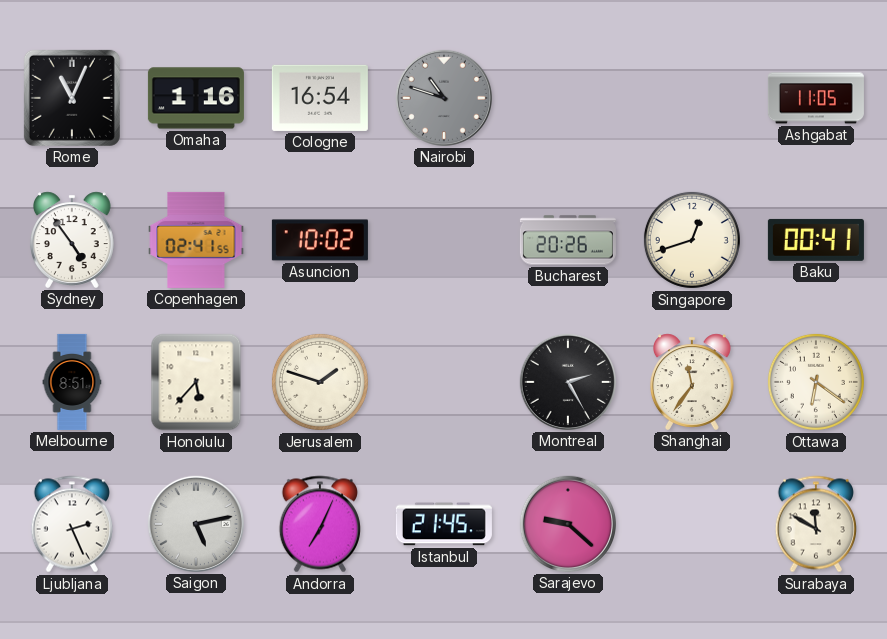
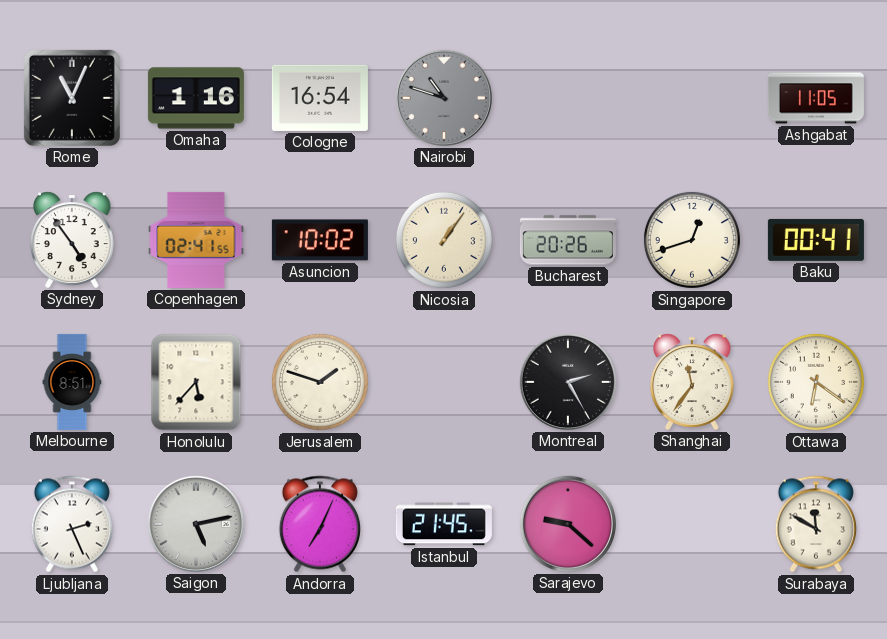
Nicosia: none -> 1:06 (444, 240)
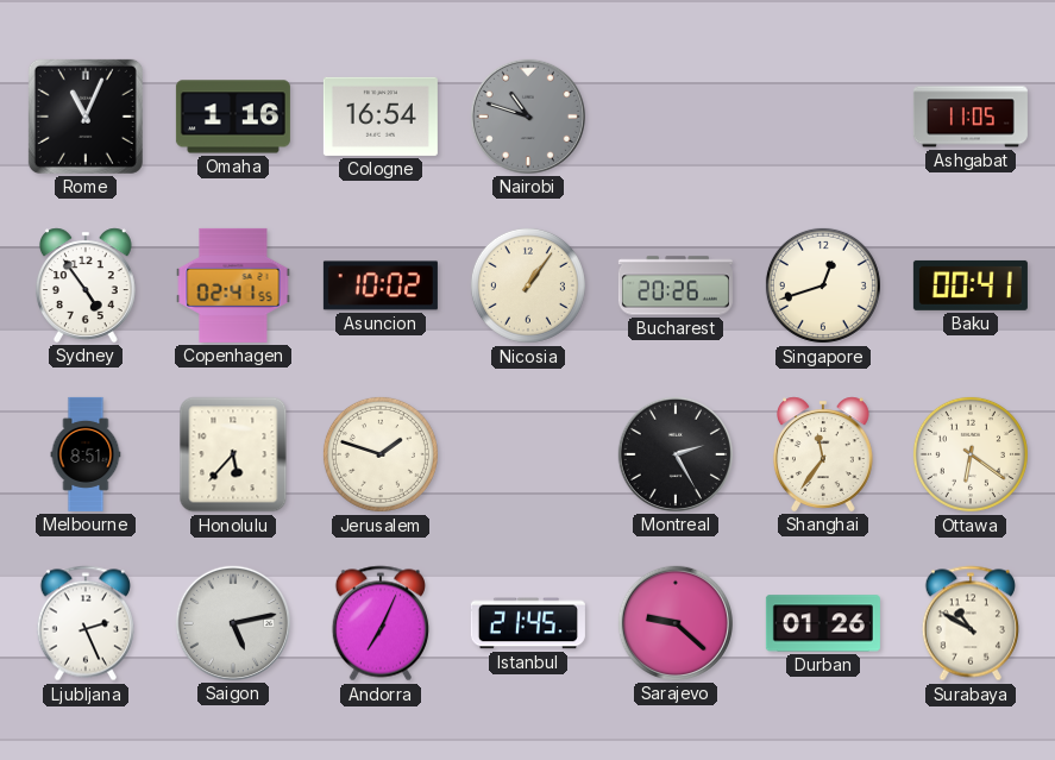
Durban: none -> 01:26 (823, 623)
Surabaya: 11:50 -> 10:50 (971, 623)
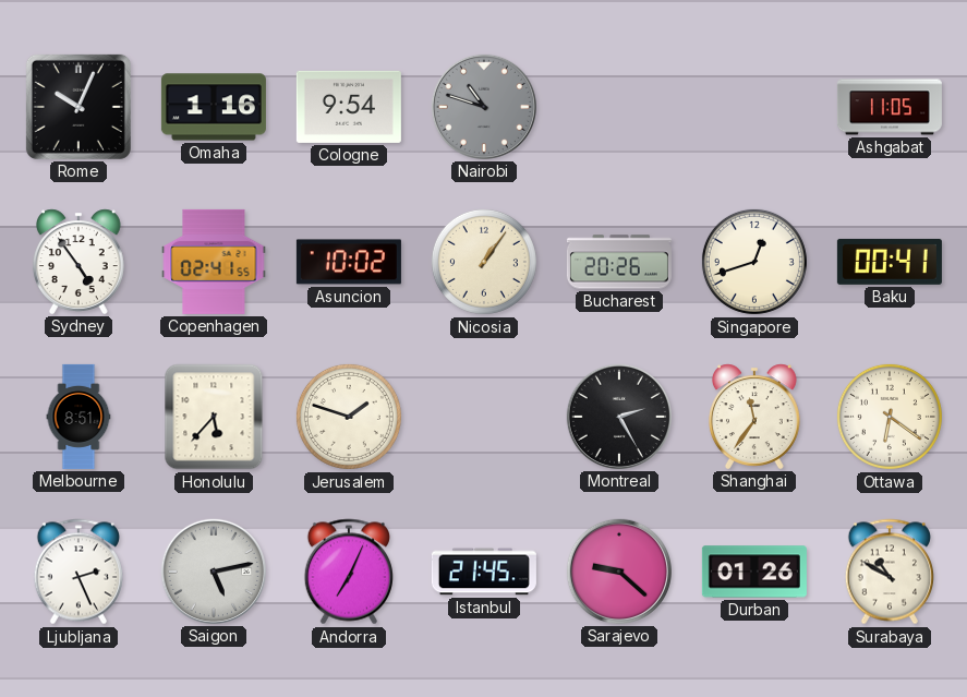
Rome: 11:04 -> 10:04 (78, 107)
Cologne: 16:54 -> 9:54 (349, 107)
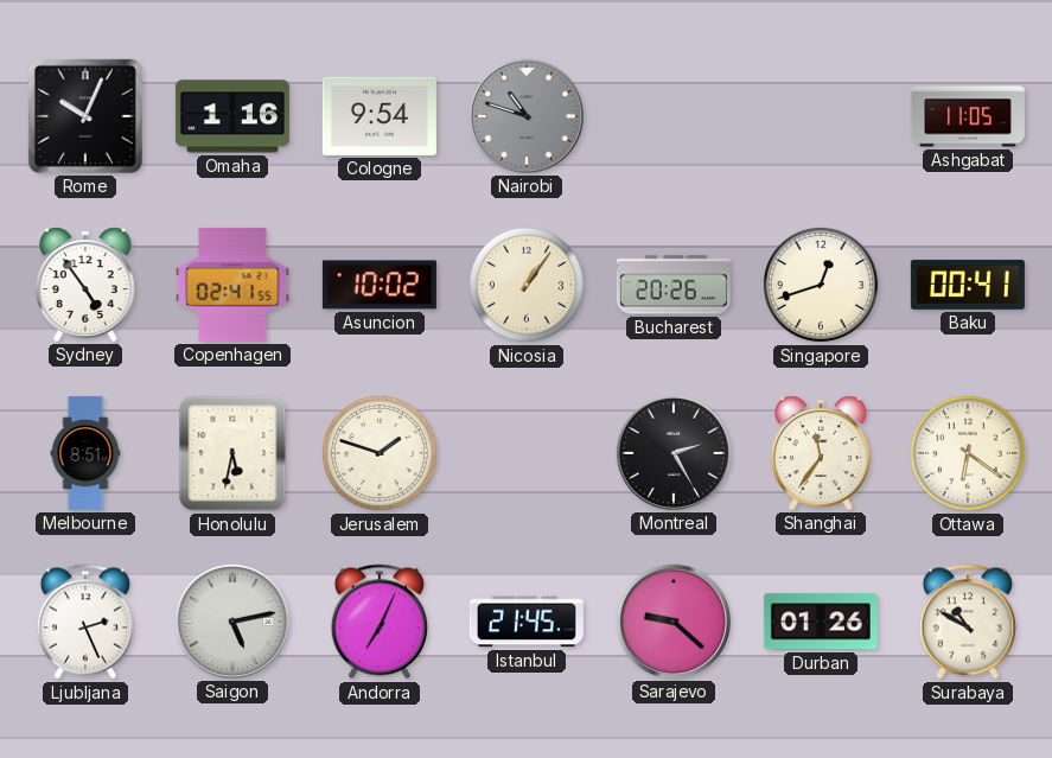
Honolulu: 5:37 -> 5:32 (232, 453)
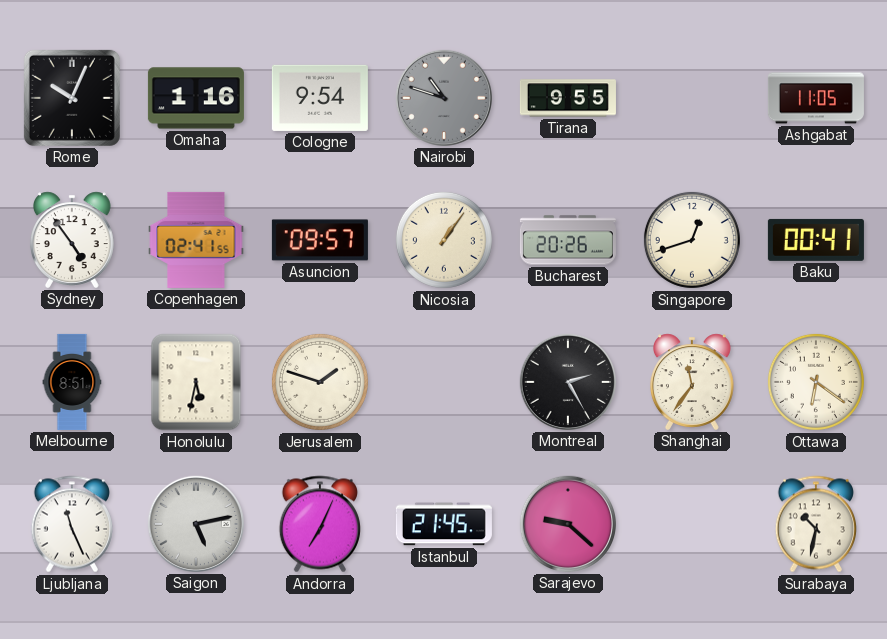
Tirana: none -> 9:55 (568, 98)
Asuncion: 10:02 -> 09:57 (320, 240)
Ljubljana: 2:26 -> 11:26 (72, 524)
Durban: 01:26 -> none (821, 622)
Surabaya: 10:50 -> 10:32 (816, 524)
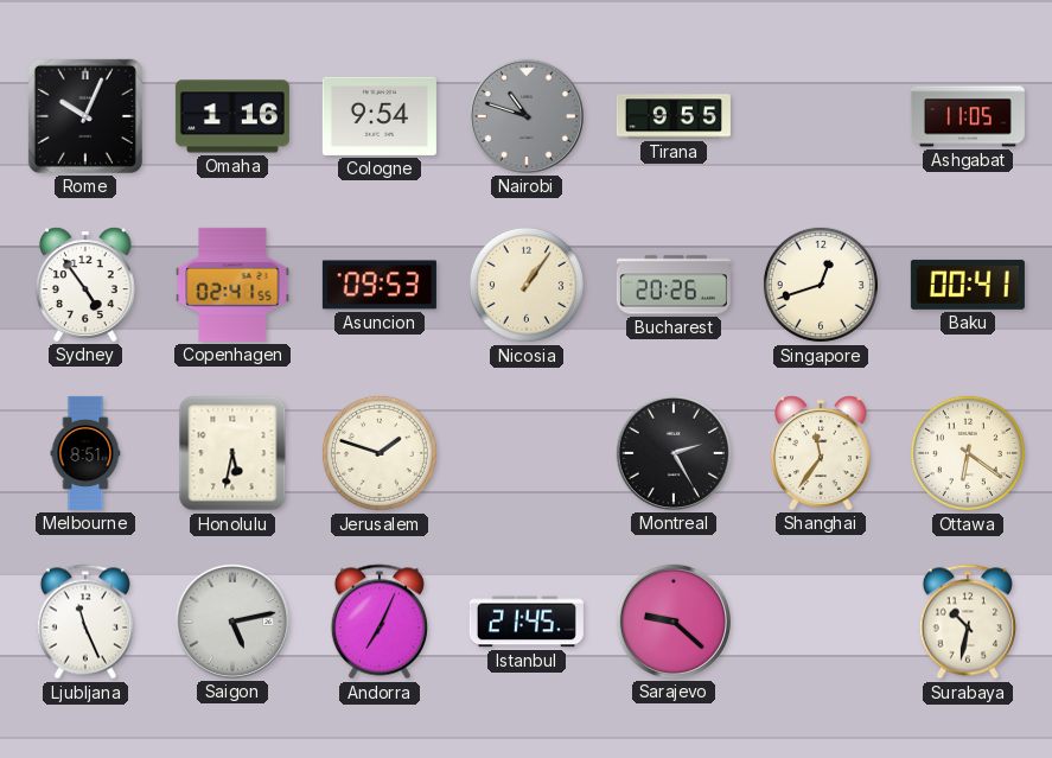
Asuncion: 09:57 -> 09:53 (380, 285)
